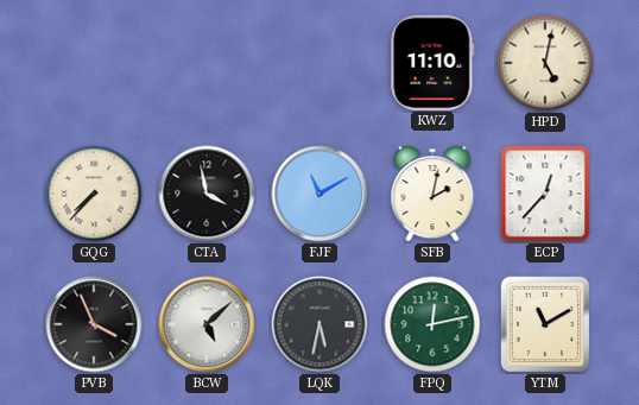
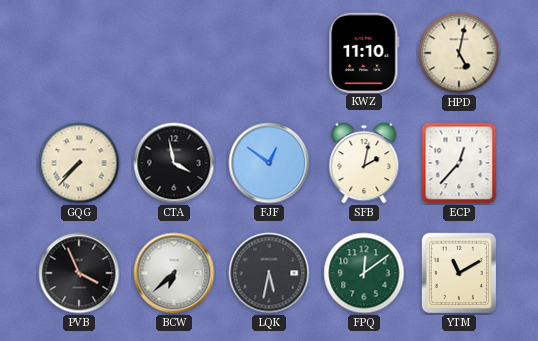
FJF: 11:10 -> 12:51 (269, 163)
BCW: 5:08 -> 6:38 (174, 273)
FPQ: 12:13 -> 12:09 (364, 273)
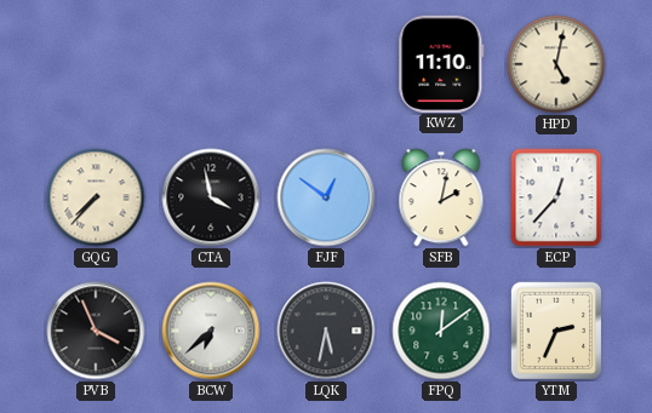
YTM: 11:10 -> 2:34 (556, 331)
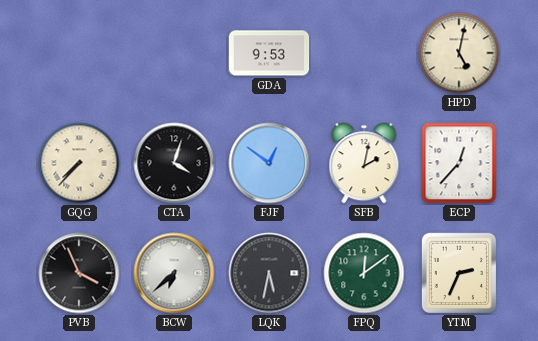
GDA: none -> 9:53 (269, 53)
KWZ: 11:10 -> none (441, 63)
CTA: 3:58 -> 4:03 (174, 163)
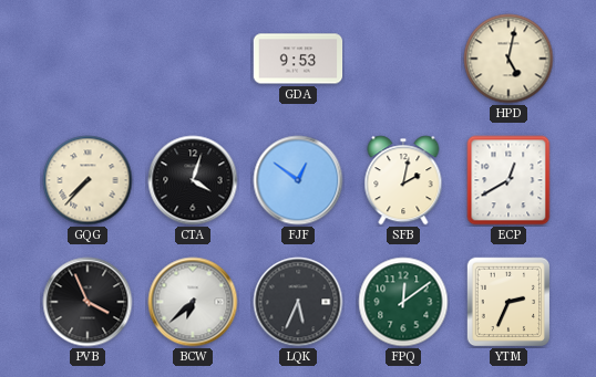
ECP: 12:37 -> 12:40 (508, 180)
LQK: 5:32 -> 5:34 (298, 302)
